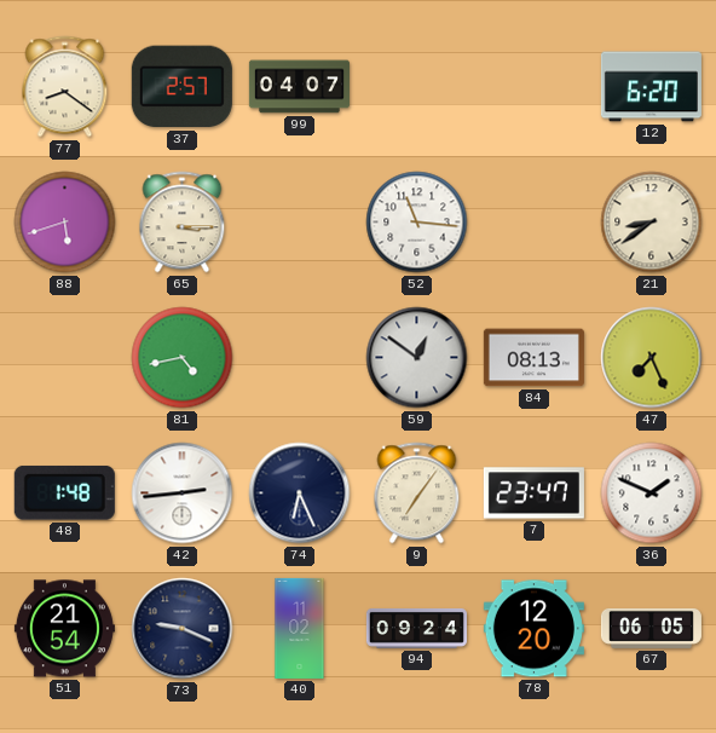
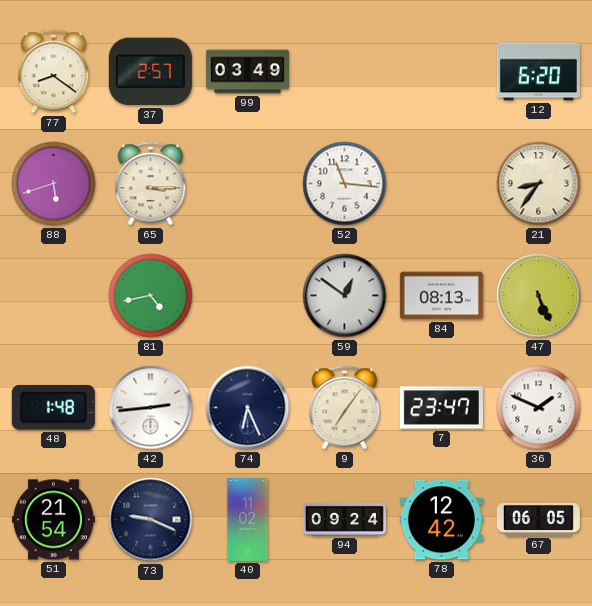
99: 04:07 -> 03:49 (247, 72)
21: 8:39 -> 8:36 (539, 184)
47: 7:26 -> 5:26 (539, 296)
78: 12:20 -> 12:42 (441, 520)
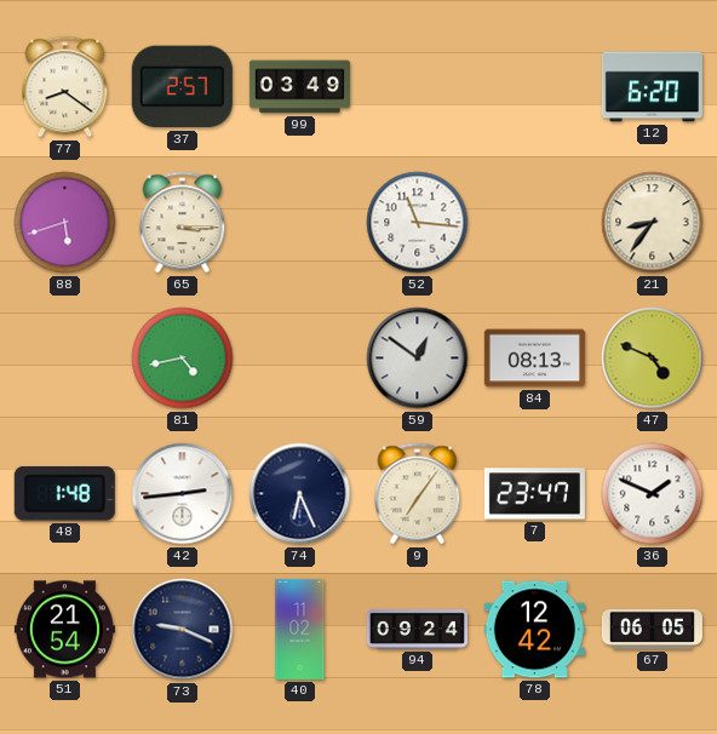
47: 5:26 -> 4:49 (653, 359)
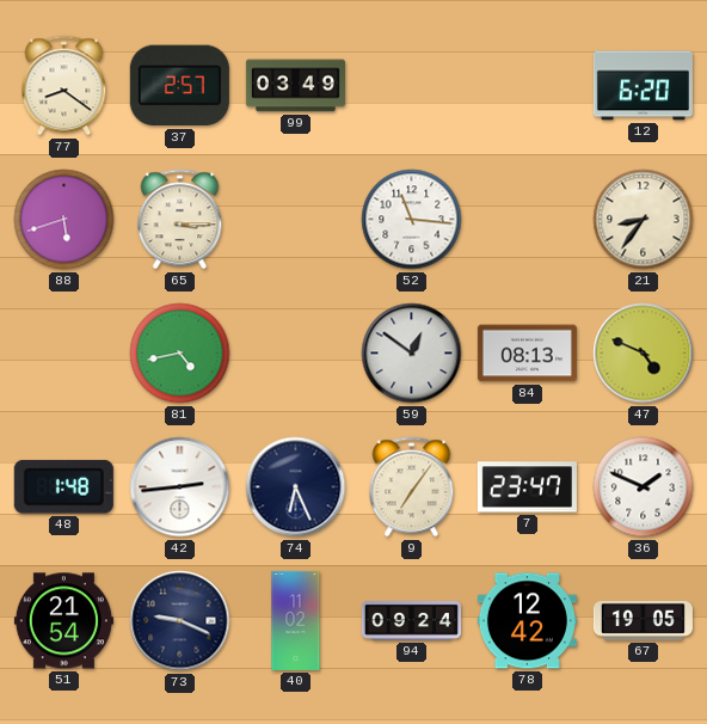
67: 06:05 -> 19:05 (643, 620)
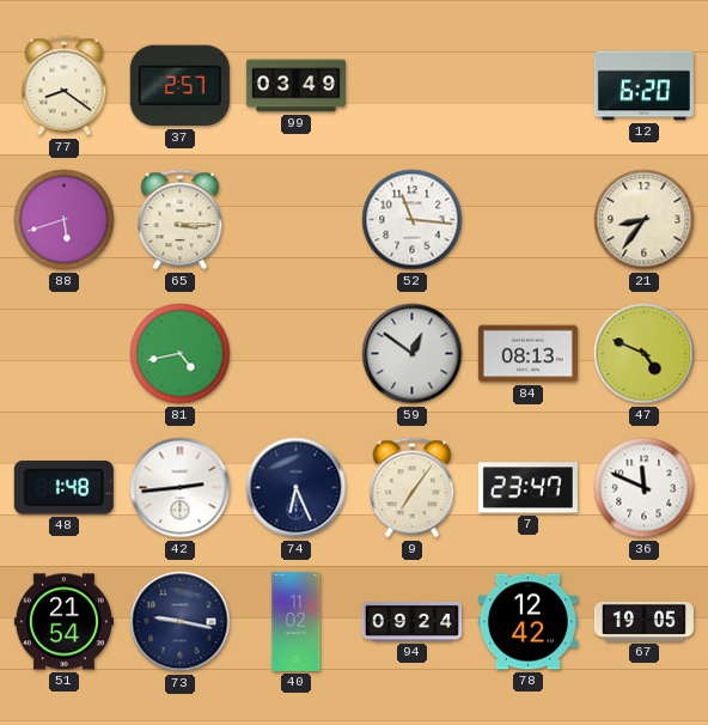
36: 1:49 -> 11:49 (645, 488)
73: 9:19 -> 9:17 (181, 622)
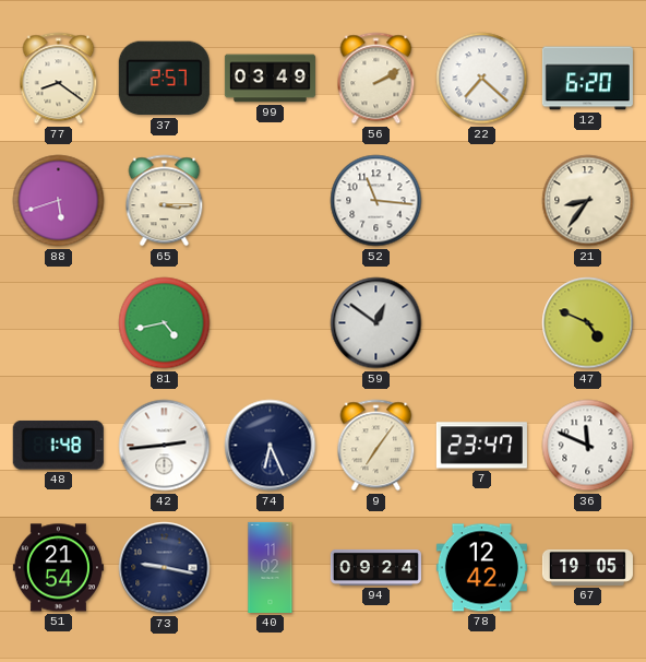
56: none -> 2:10 (376, 79)
22: none -> 7:22 (482, 79)
84: 08:13 -> none (527, 354)
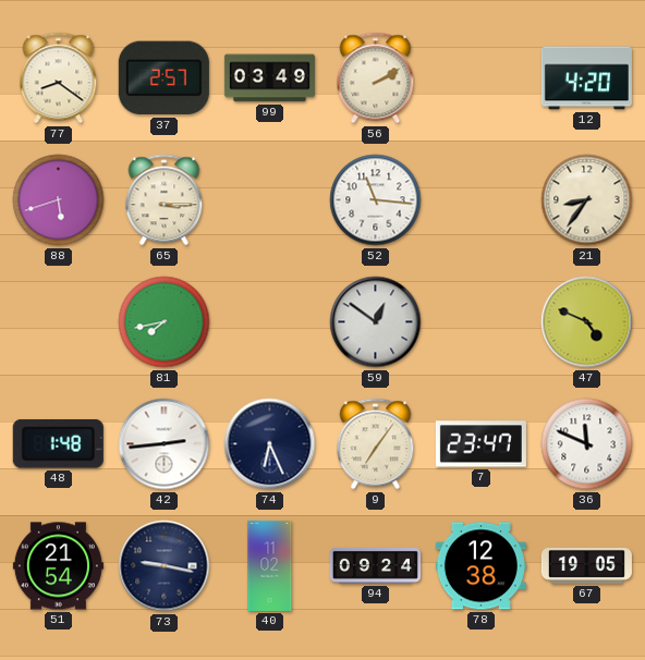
22: 7:22 -> none (482, 79)
12: 6:20 -> 4:20 (586, 78)
81: 4:43 -> 7:43 (165, 322)
78: 12:42 -> 12:38 (480, 566)
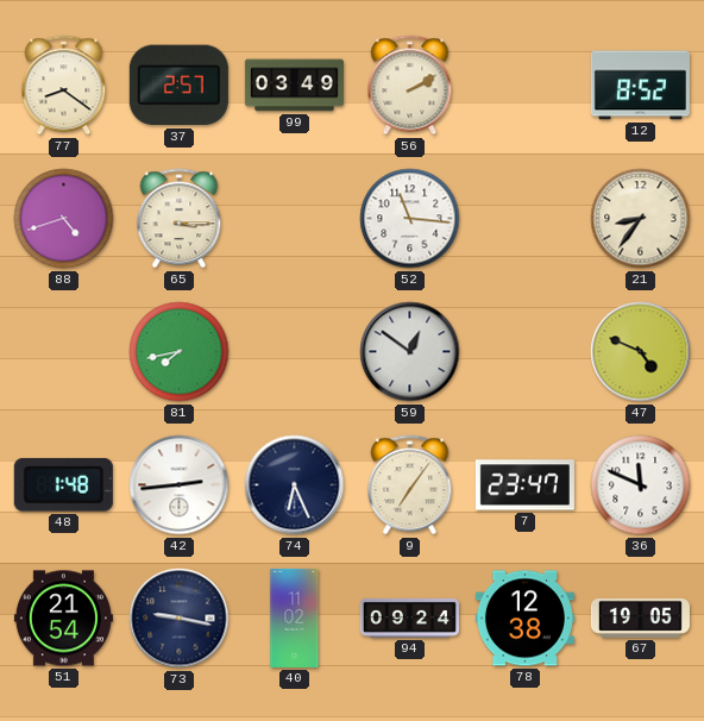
12: 4:20 -> 8:52 (640, 86)
88: 5:42 -> 4:42 (64, 219)
